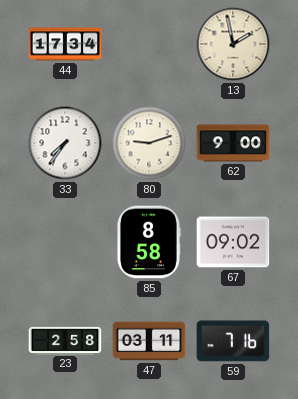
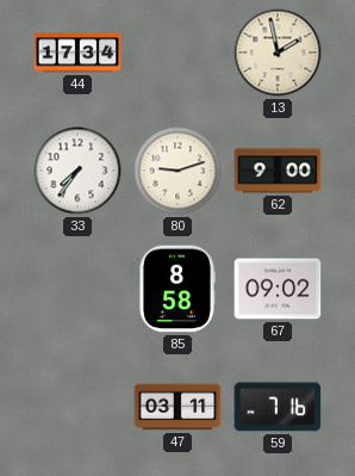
23: 2:58 -> none (65, 340)
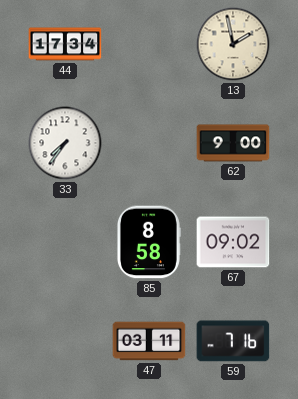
80: 9:12 -> none (177, 171)
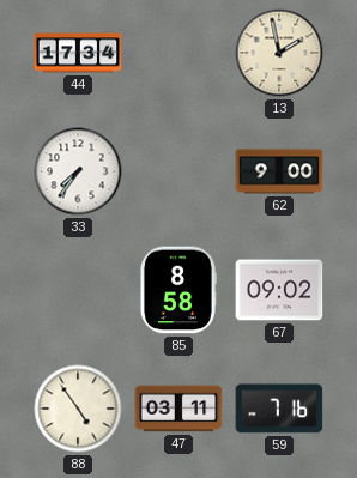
88: none -> 4:54 (78, 409)
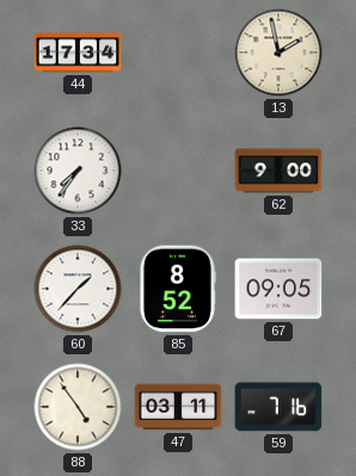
60: none -> 1:37 (78, 289)
85: 8:58 -> 8:52 (177, 289)
67: 09:02 -> 09:05 (278, 289)
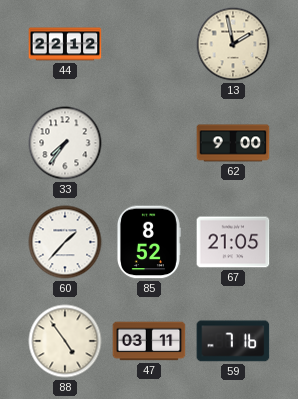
44: 17:34 -> 22:12 (65, 44)
67: 09:05 -> 21:05 (233, 242)
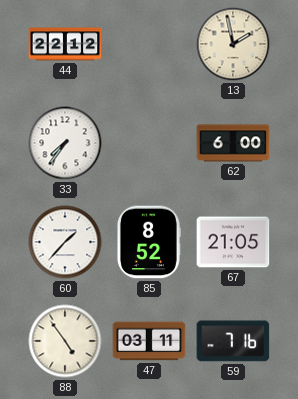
62: 9:00 -> 6:00 (233, 143)
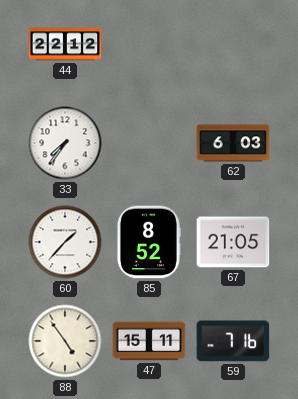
13: 1:58 -> none (233, 44)
62: 6:00 -> 6:03 (233, 143)
47: 03:11 -> 15:11 (149, 341)
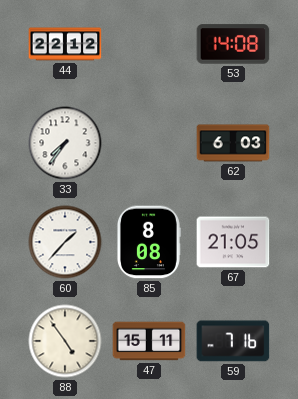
53: none -> 14:08 (233, 44)
85: 8:52 -> 8:08 (148, 242)
